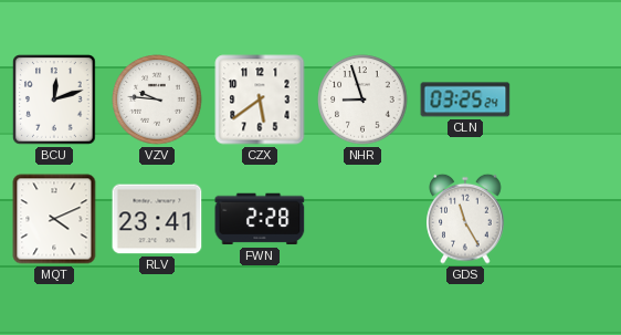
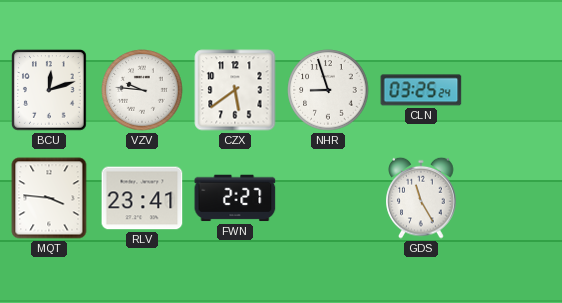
MQT: 4:11 -> 3:46 (49, 198)
FWN: 2:28 -> 2:27 (235, 198)
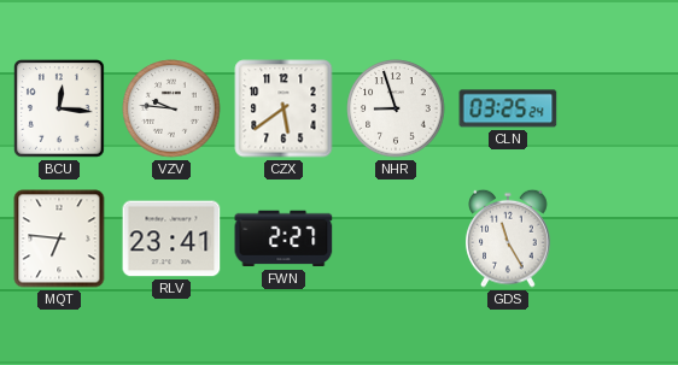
BCU: 12:12 -> 12:16 (59, 108)
MQT: 3:46 -> 6:46 (59, 239)
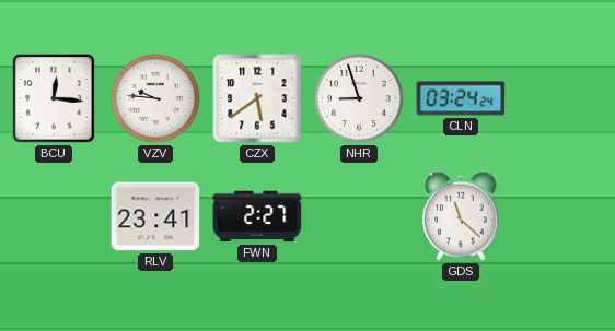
CLN: 03:25 -> 03:24 (461, 98)
MQT: 6:46 -> none (59, 239)
GDS: 11:25 -> 11:22 (461, 216)
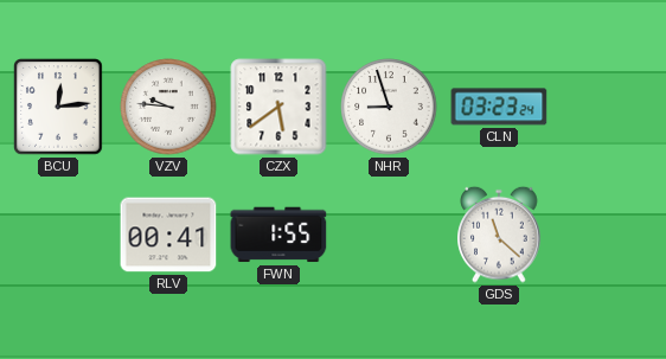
BCU: 12:16 -> 12:14 (58, 107)
CLN: 03:24 -> 03:23 (499, 107)
RLV: 23:41 -> 00:41 (168, 235)
FWN: 2:27 -> 1:55 (278, 235)
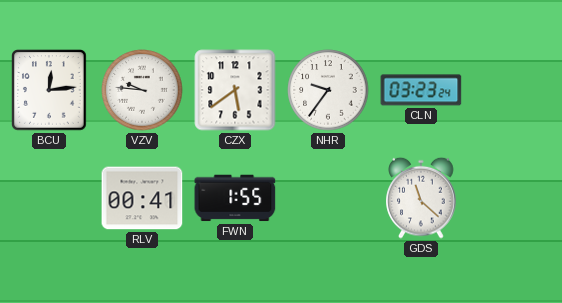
NHR: 8:57 -> 9:36 (328, 90)
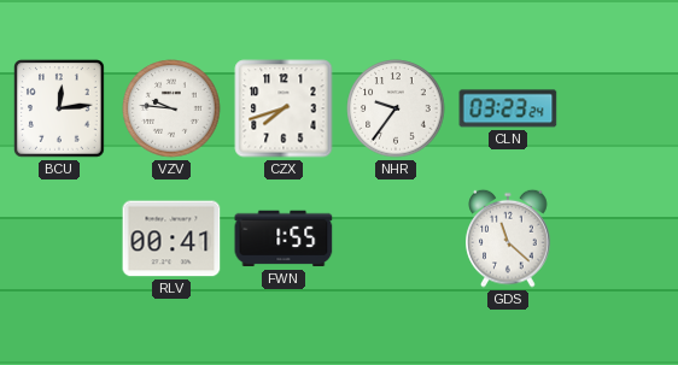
CZX: 5:39 -> 7:42 (284, 108)
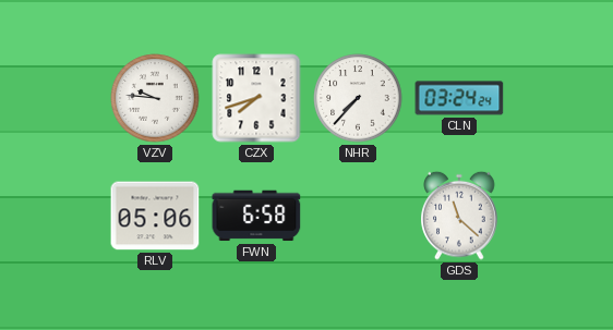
BCU: 12:14 -> none (59, 108)
NHR: 9:36 -> 7:37 (358, 98)
CLN: 03:23 -> 03:24 (459, 98)
RLV: 00:41 -> 05:06 (155, 216)
FWN: 1:55 -> 6:58 (256, 216)
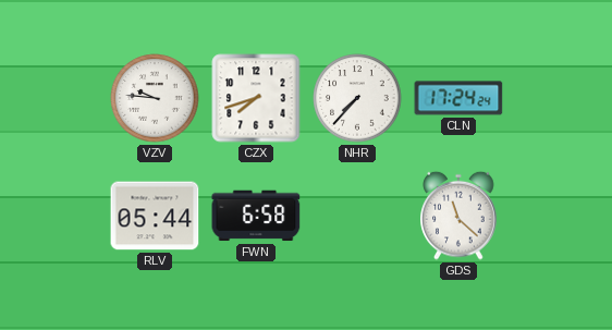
CLN: 03:24 -> 17:24 (458, 98)
RLV: 05:06 -> 05:44 (155, 216)
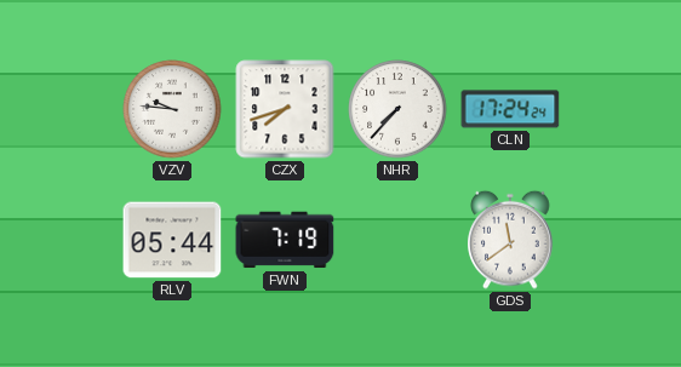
FWN: 6:58 -> 7:19 (285, 240)
GDS: 11:22 -> 11:39 (510, 240)
